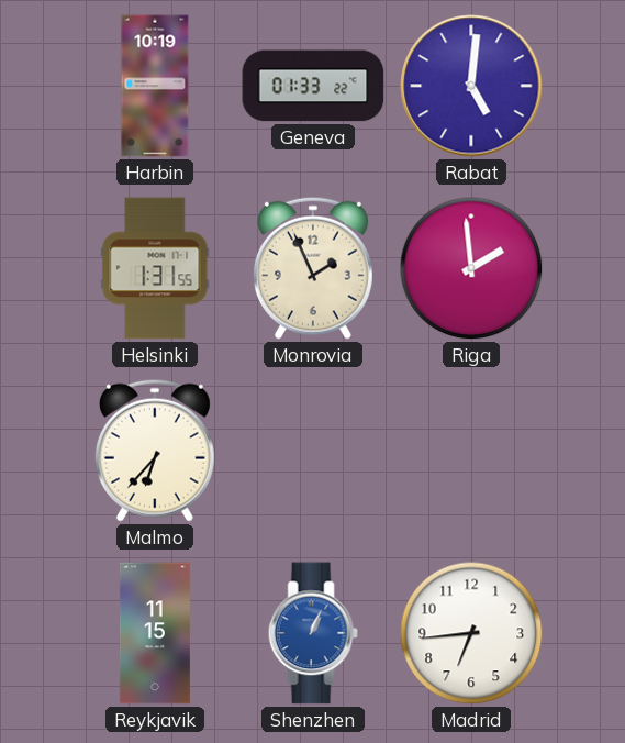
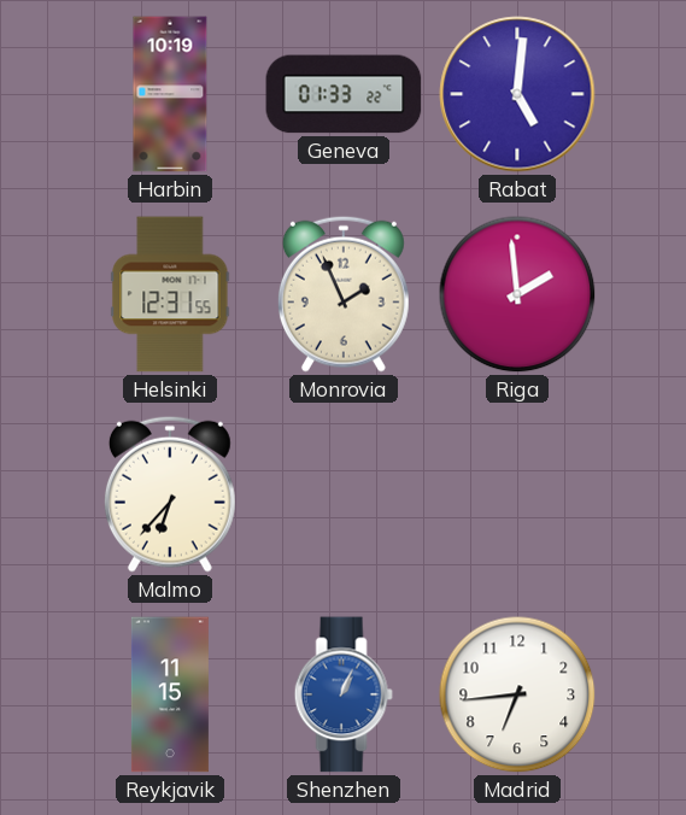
Helsinki: 1:31 -> 12:31 (170, 294)
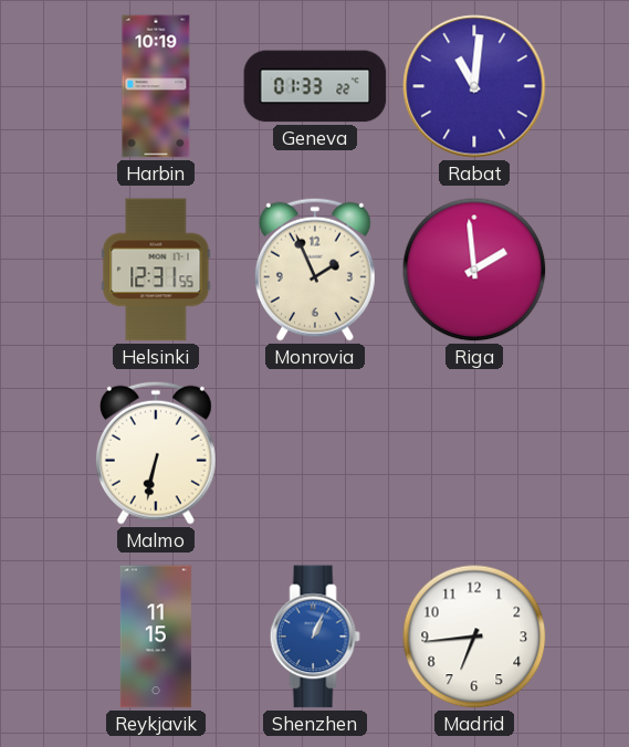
Rabat: 5:01 -> 11:01 (474, 86)
Malmo: 6:37 -> 6:32 (156, 453)
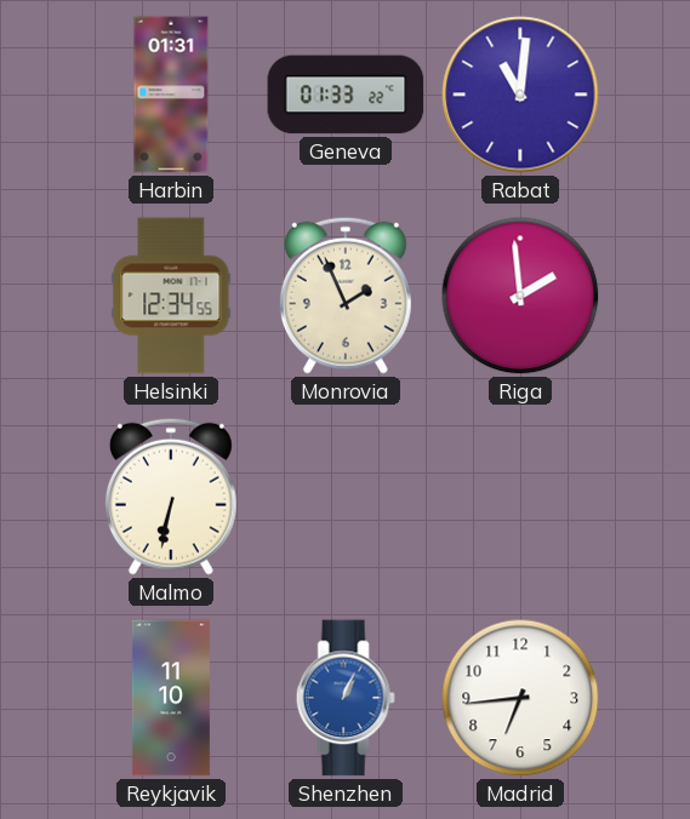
Harbin: 10:19 -> 01:31 (171, 94)
Helsinki: 12:31 -> 12:34 (171, 296)
Reykjavik: 11:15 -> 11:10 (171, 698)
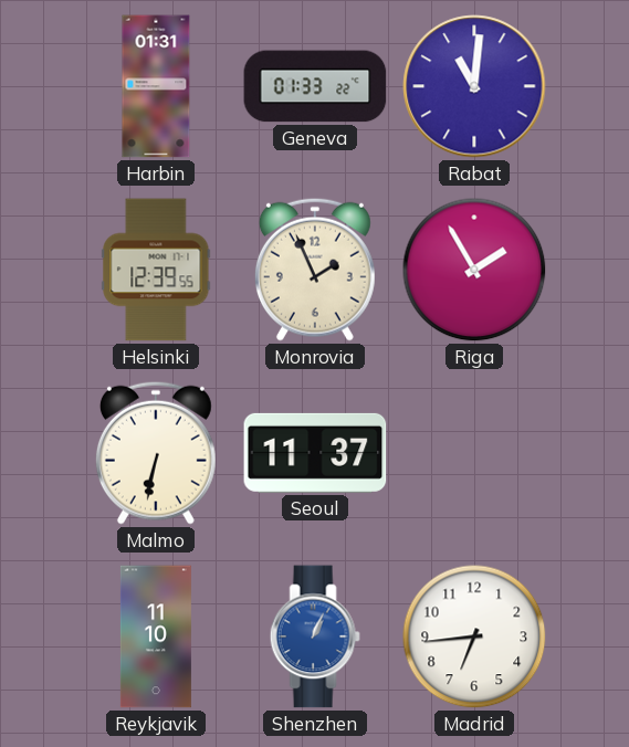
Helsinki: 12:34 -> 12:39 (156, 270)
Riga: 1:59 -> 1:55 (474, 270)
Seoul: none -> 11:37 (315, 453)
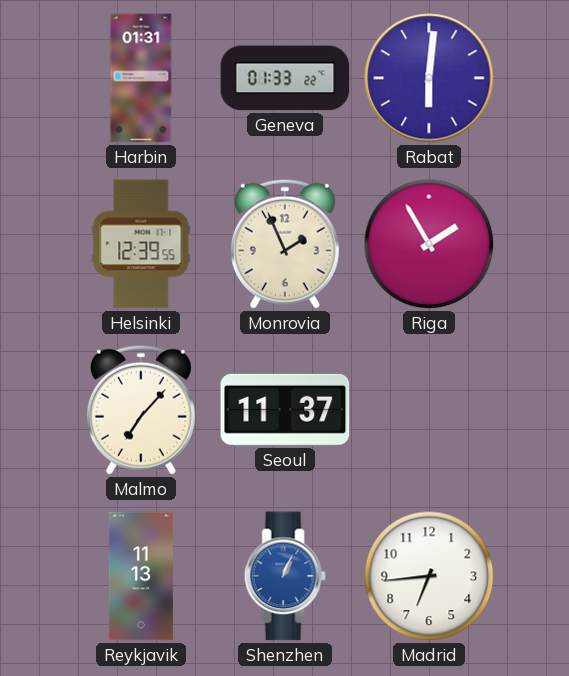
Rabat: 11:01 -> 6:01 (429, 78)
Malmo: 6:32 -> 7:07 (141, 410)
Reykjavik: 11:10 -> 11:13 (141, 576)
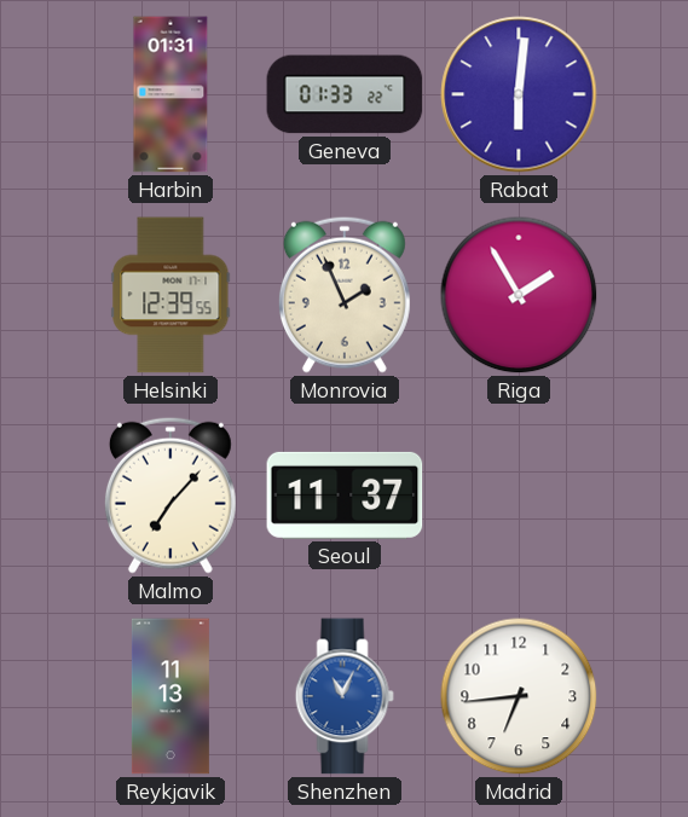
Shenzhen: 1:04 -> 11:04 (345, 696)
